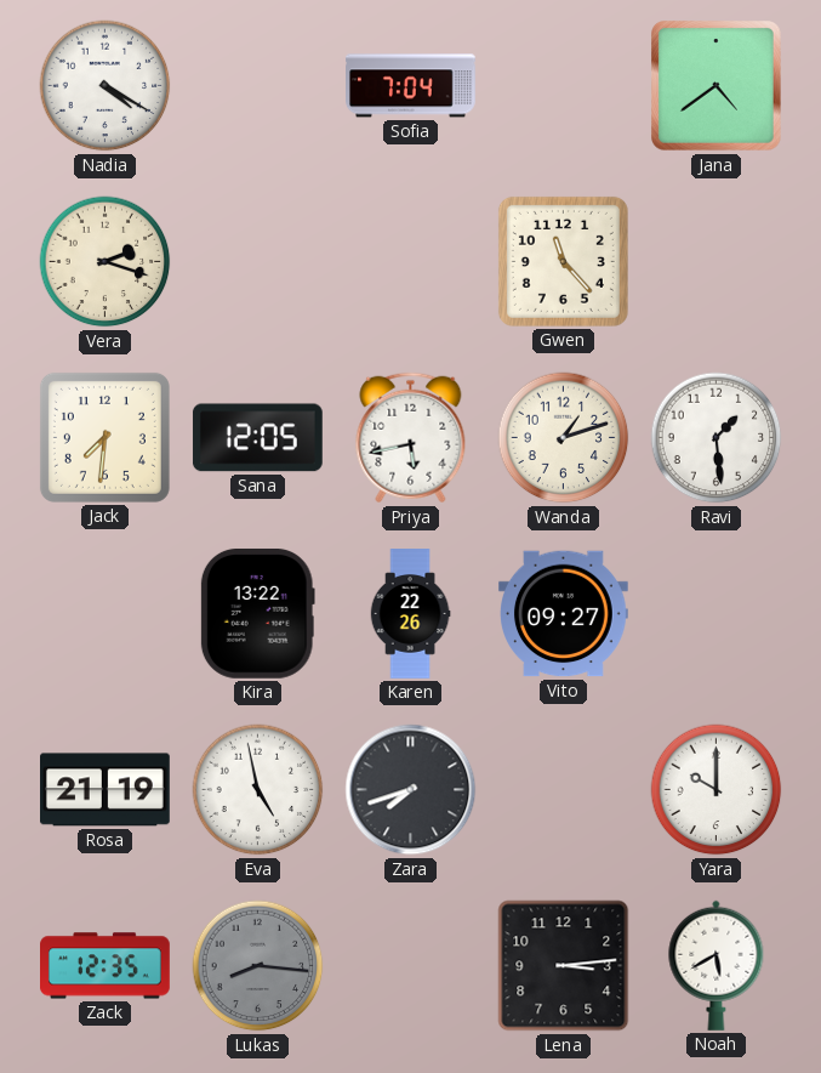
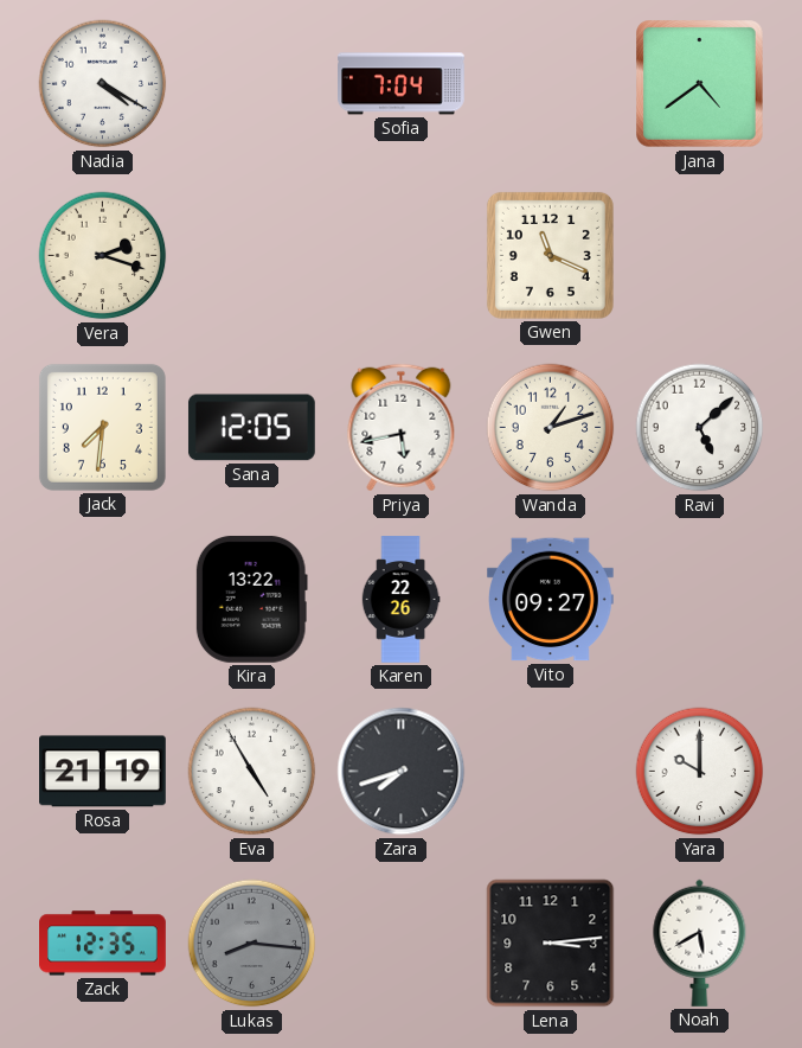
Gwen: 11:23 -> 11:19 (550, 255)
Ravi: 1:29 -> 5:08 (700, 428)
Eva: 4:58 -> 4:55 (252, 772)
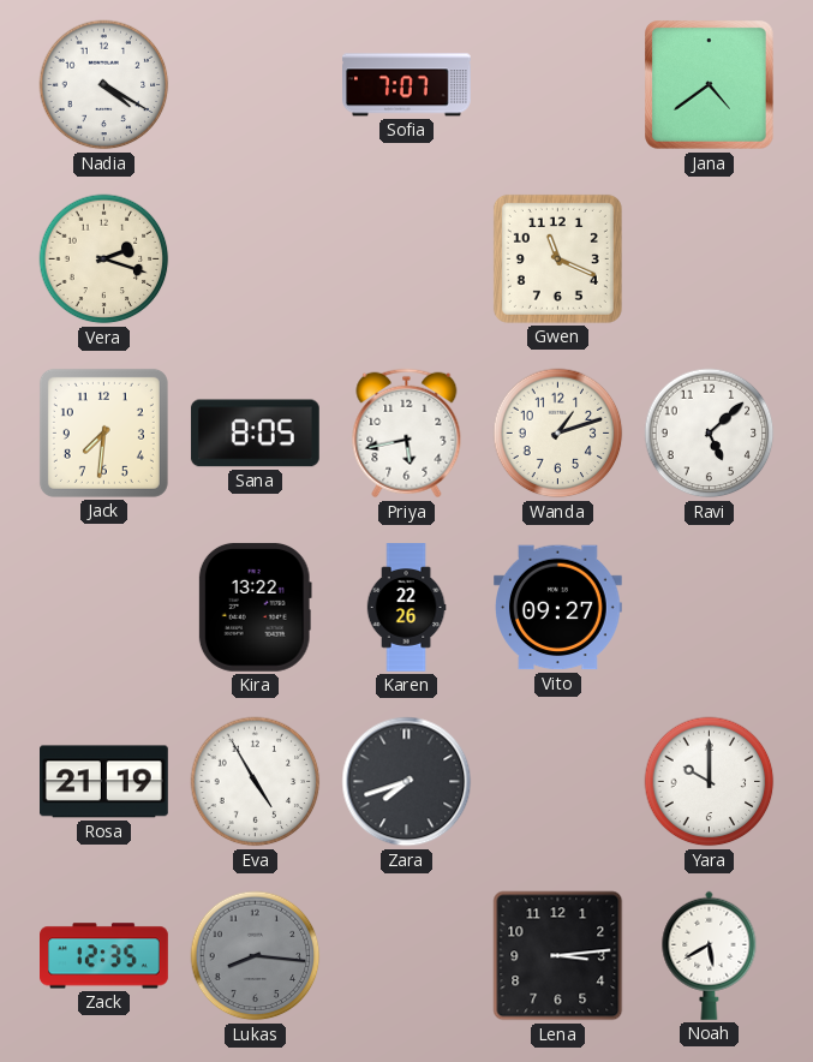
Sofia: 7:04 -> 7:07 (407, 85)
Sana: 12:05 -> 8:05 (255, 434)
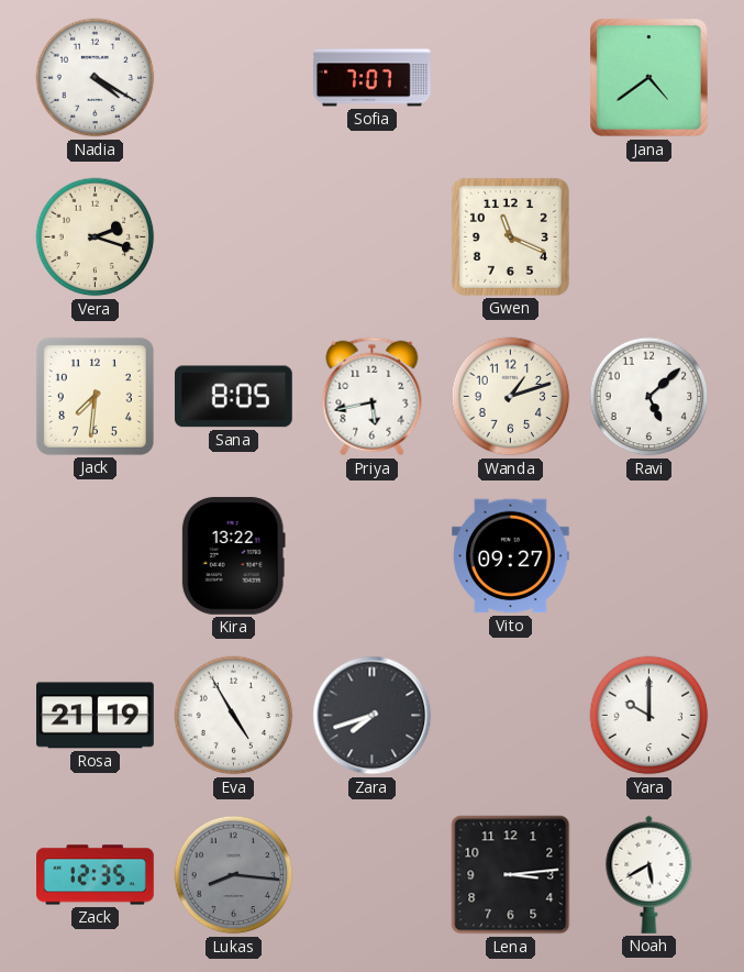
Karen: 22:26 -> none (406, 608)
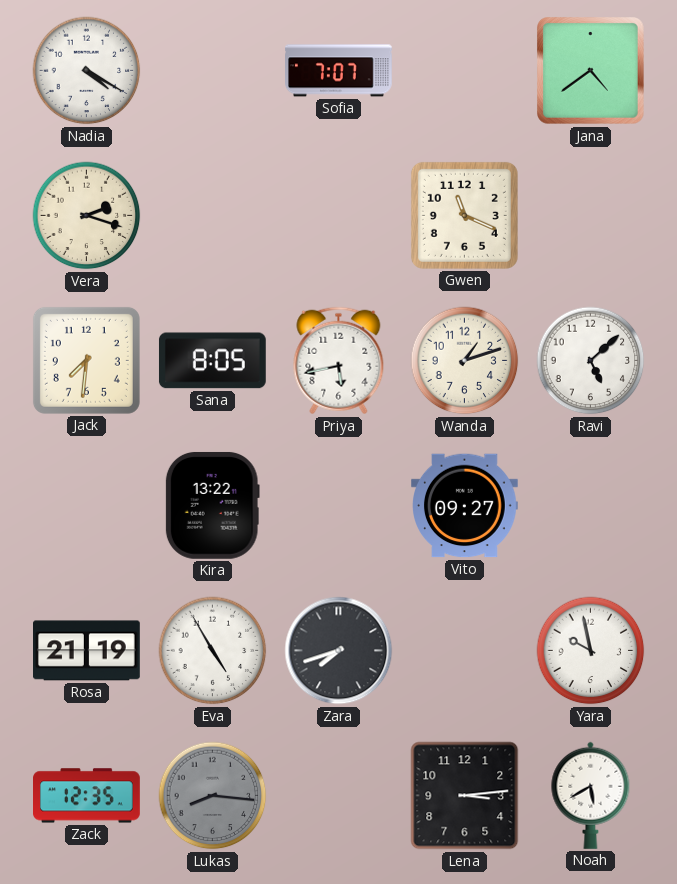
Yara: 10:00 -> 9:58 (591, 651)
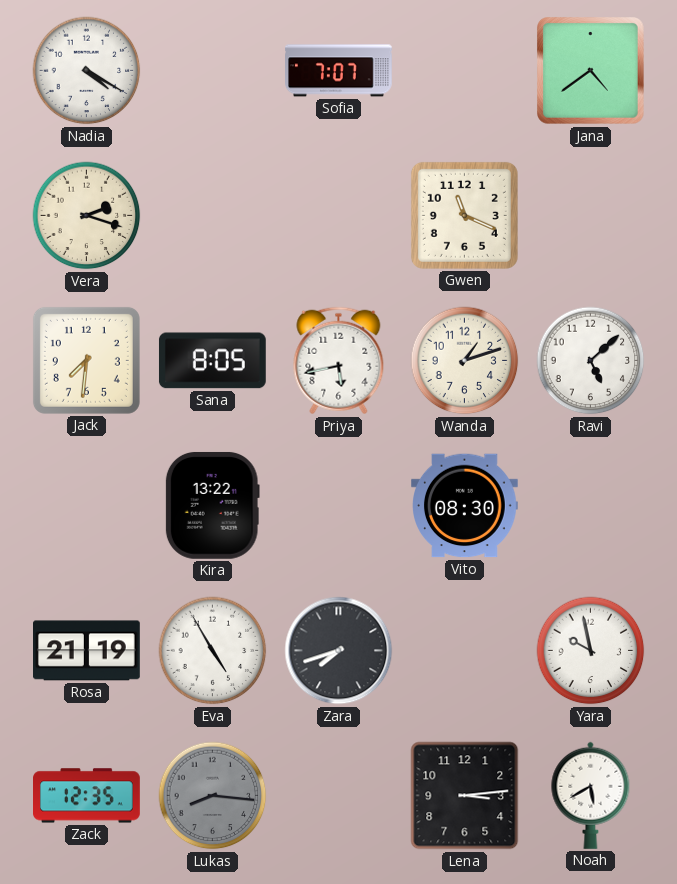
Vito: 09:27 -> 08:30 (465, 506)
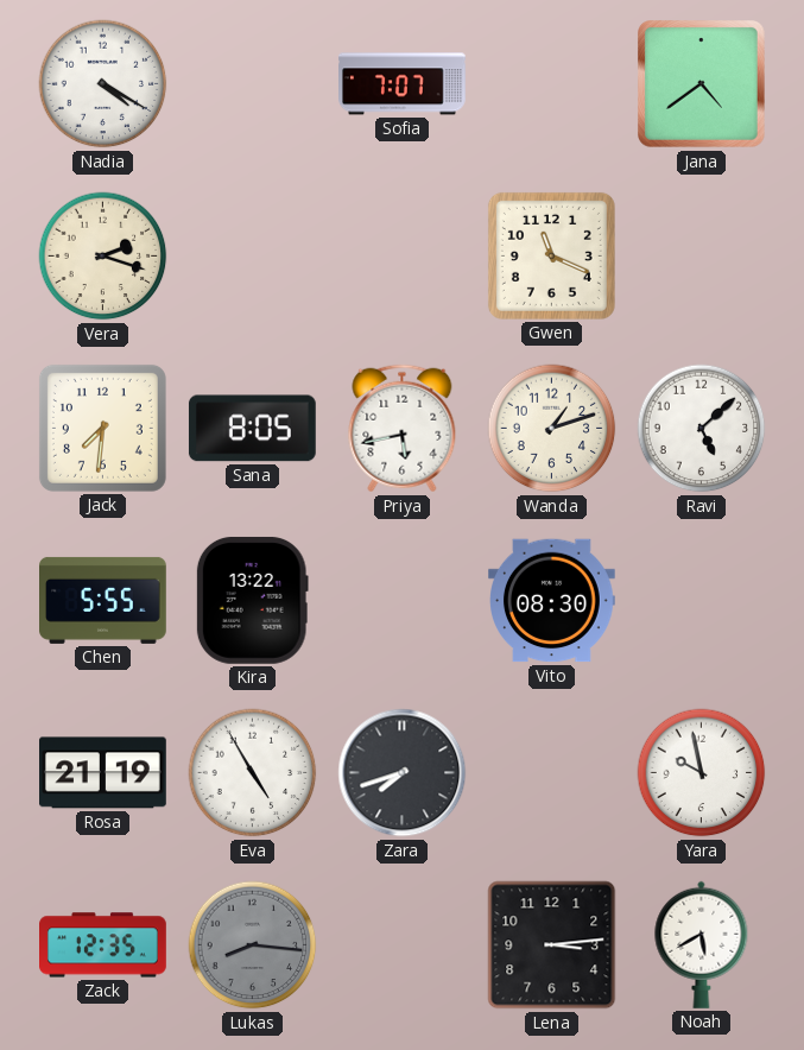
Chen: none -> 5:55 (103, 600)
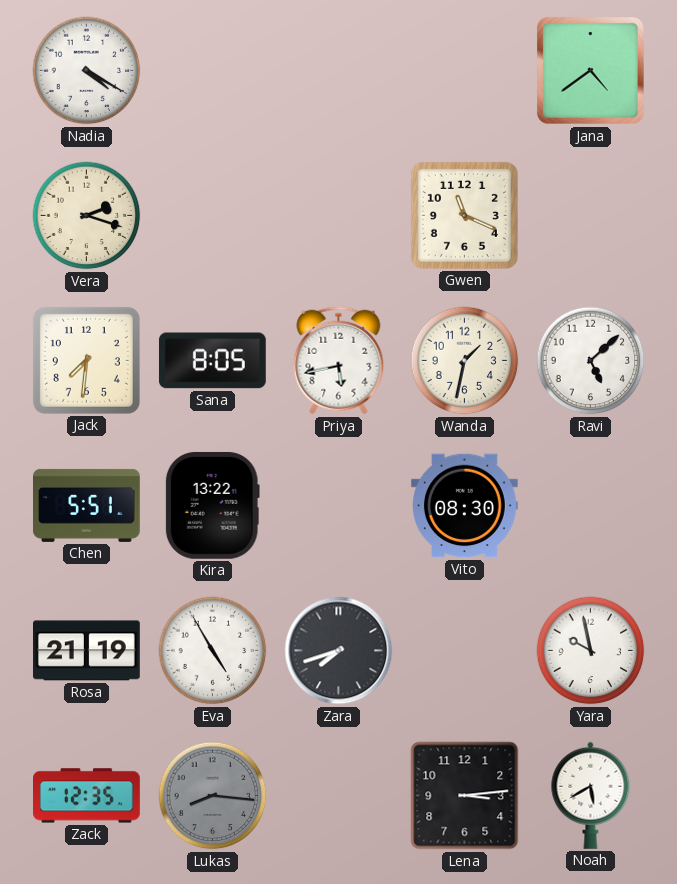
Sofia: 7:07 -> none (403, 84)
Wanda: 1:12 -> 1:32 (465, 361)
Chen: 5:55 -> 5:51 (87, 505)
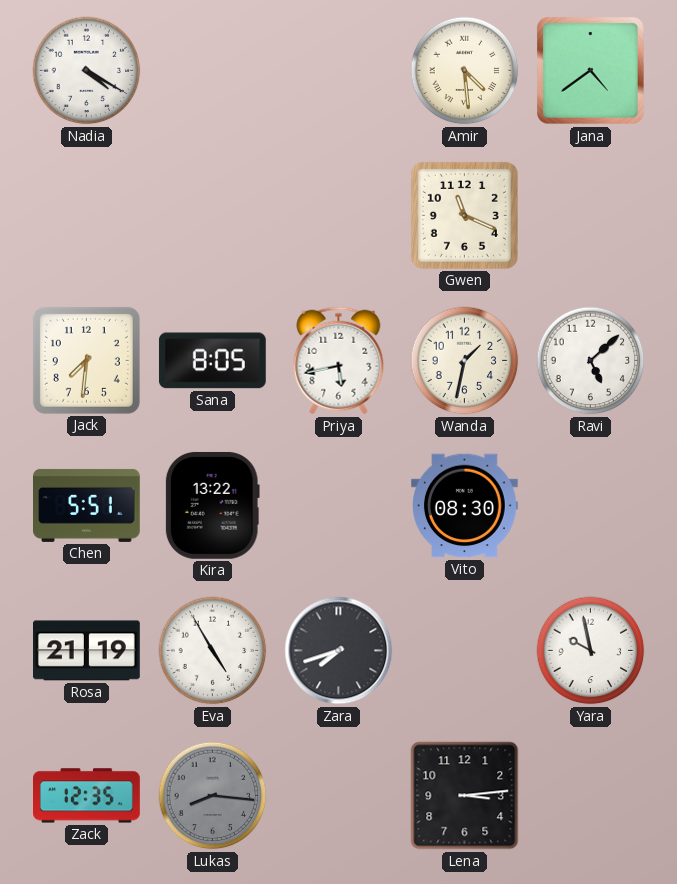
Amir: none -> 4:29 (465, 71)
Vera: 2:18 -> none (87, 216)
Noah: 5:40 -> none (591, 795)
